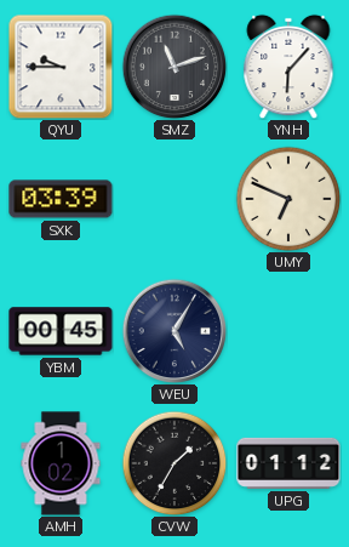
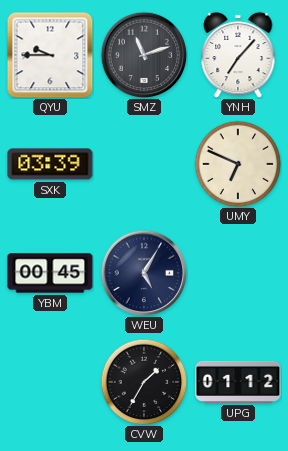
YNH: 6:07 -> 7:07 (238, 55)
AMH: 1:02 -> none (61, 463)
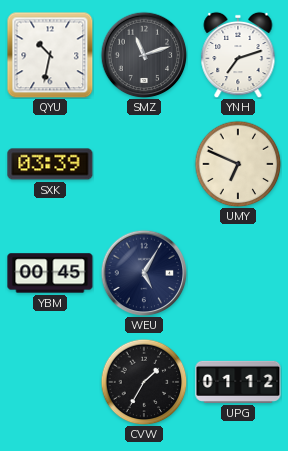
QYU: 9:45 -> 10:32 (50, 55)
YNH: 7:07 -> 7:12 (238, 55)
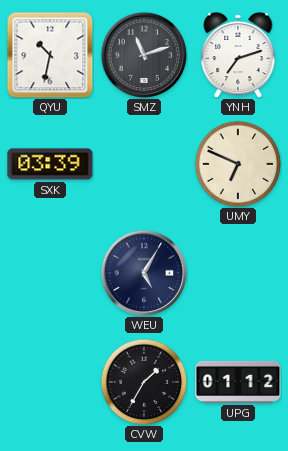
YBM: 00:45 -> none (50, 273)
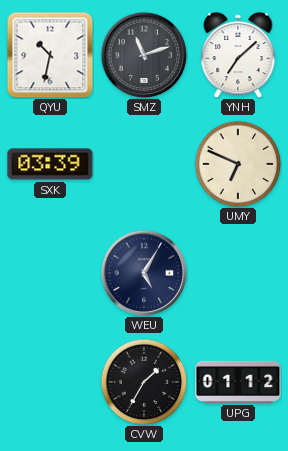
YNH: 7:12 -> 7:08 (238, 55)
